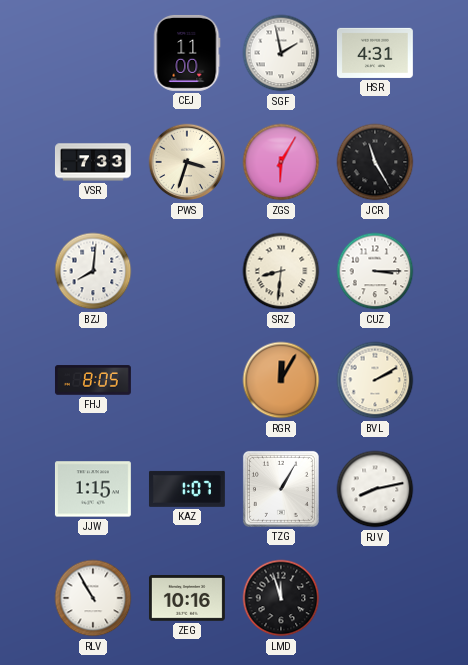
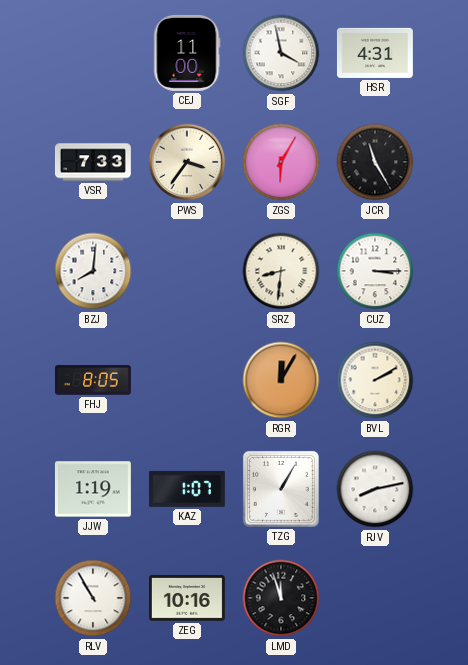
SGF: 1:58 -> 3:58 (281, 53)
PWS: 3:33 -> 3:36 (187, 162)
JJW: 1:15 -> 1:19 (93, 489)
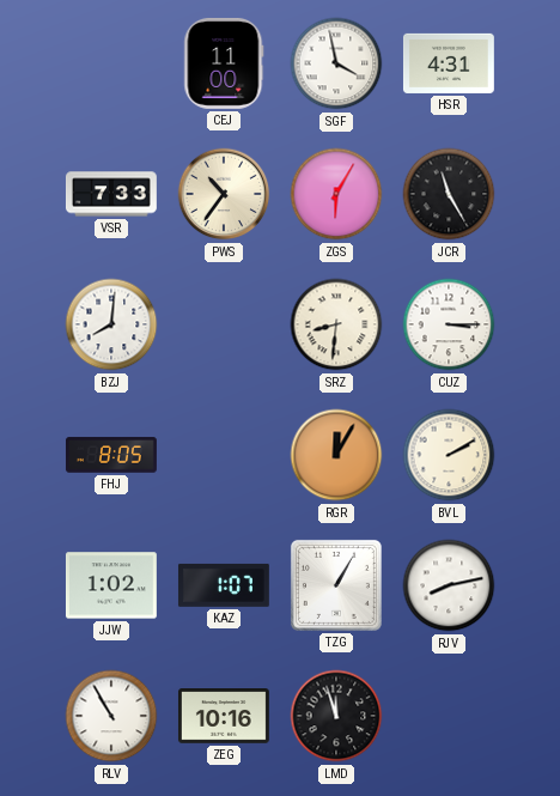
PWS: 3:36 -> 10:36 (224, 194)
JJW: 1:19 -> 1:02 (111, 585)
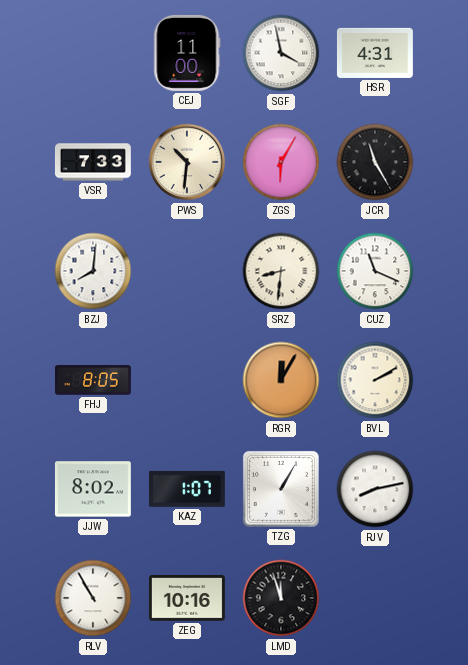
PWS: 10:36 -> 10:31 (187, 162)
CUZ: 3:15 -> 11:19 (375, 271)
JJW: 1:02 -> 8:02 (93, 489)
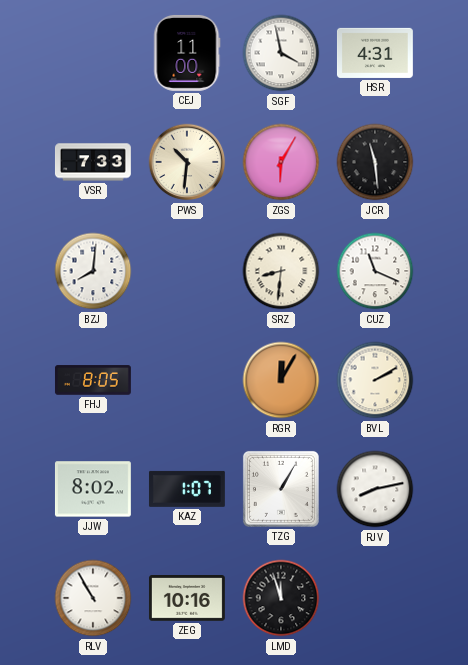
JCR: 11:25 -> 11:29 (375, 162)
